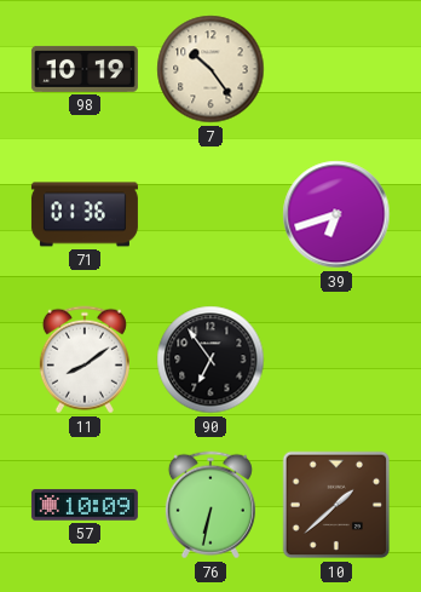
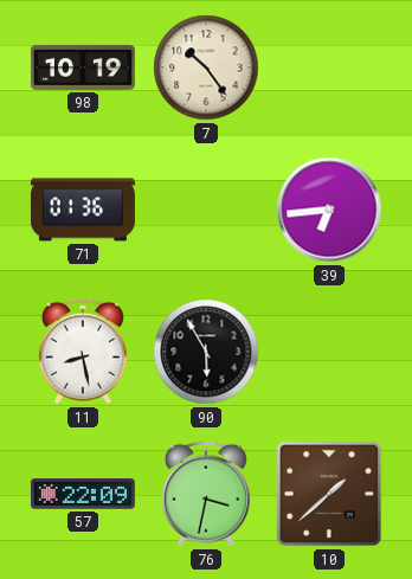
39: 6:42 -> 6:44 (329, 210)
11: 8:09 -> 8:28 (83, 352)
90: 6:54 -> 5:55 (206, 352)
57: 10:09 -> 22:09 (83, 494)
76: 6:32 -> 3:32 (206, 494)
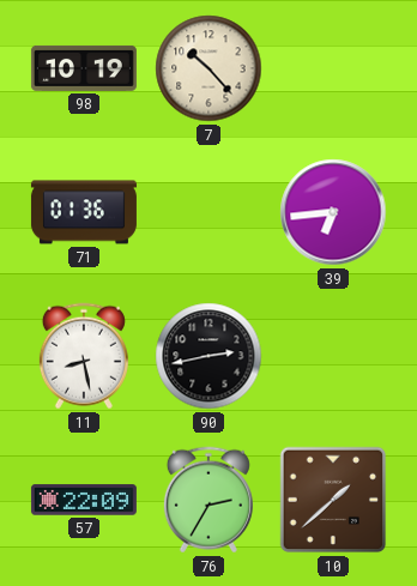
7: 10:24 -> 10:23 (208, 68)
90: 5:55 -> 2:43 (208, 356)
76: 3:32 -> 2:35 (208, 500)
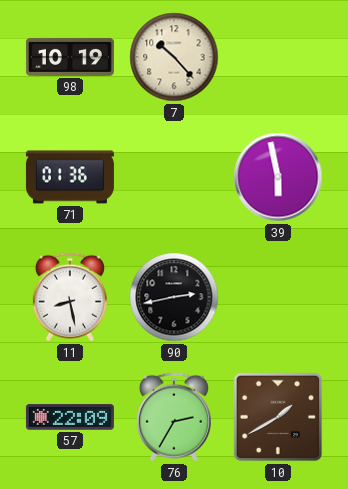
39: 6:44 -> 5:58 (278, 177)
10: 1:38 -> 1:40 (278, 417)
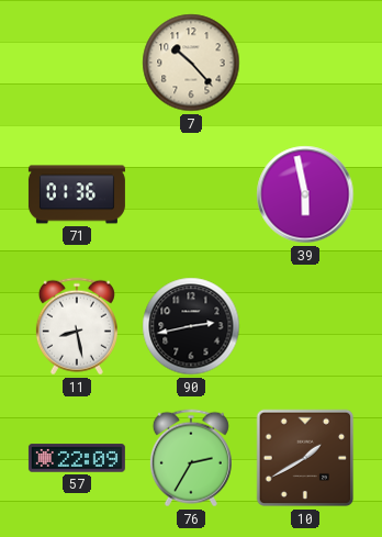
98: 10:19 -> none (70, 57)
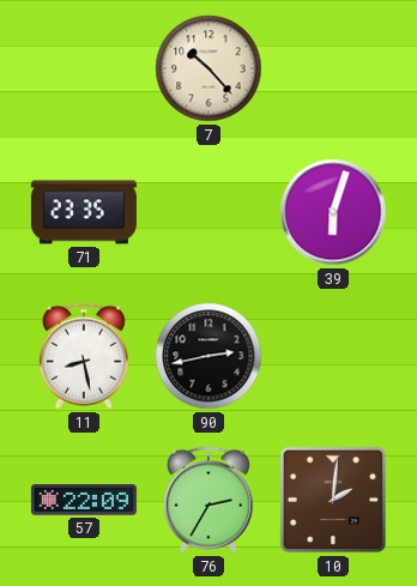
71: 01:36 -> 23:35 (84, 212)
39: 5:58 -> 6:03 (333, 212)
10: 1:40 -> 2:01 (333, 500)
